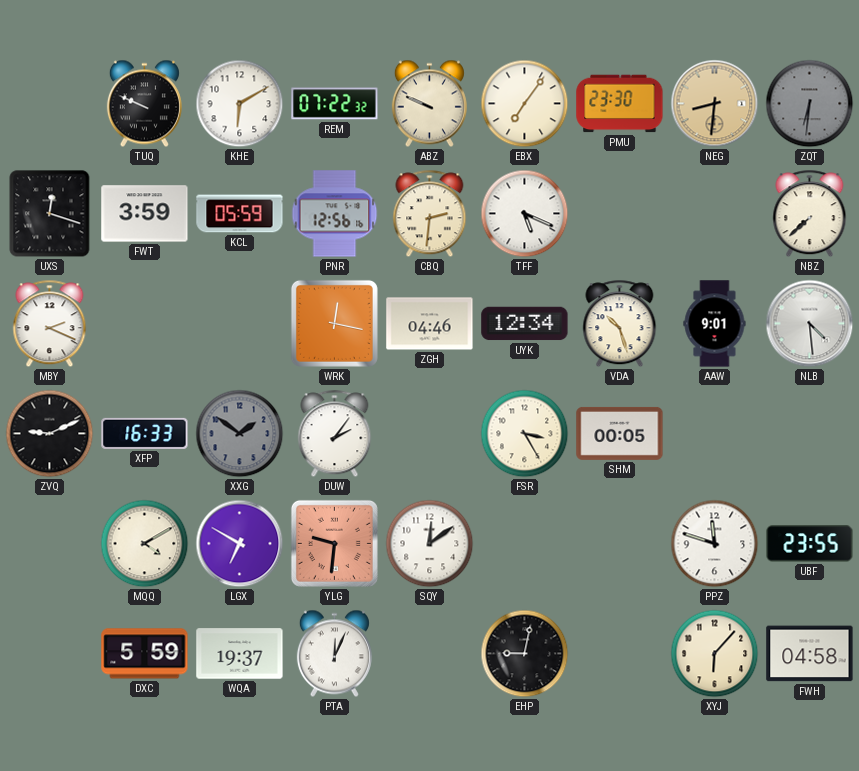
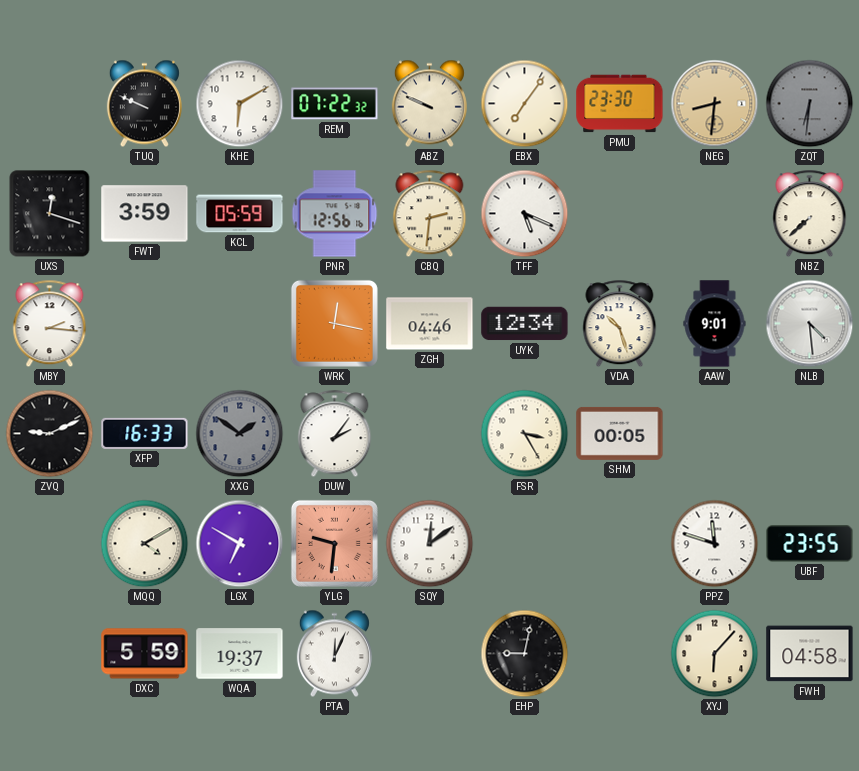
MBY: 2:19 -> 2:16 (50, 324)
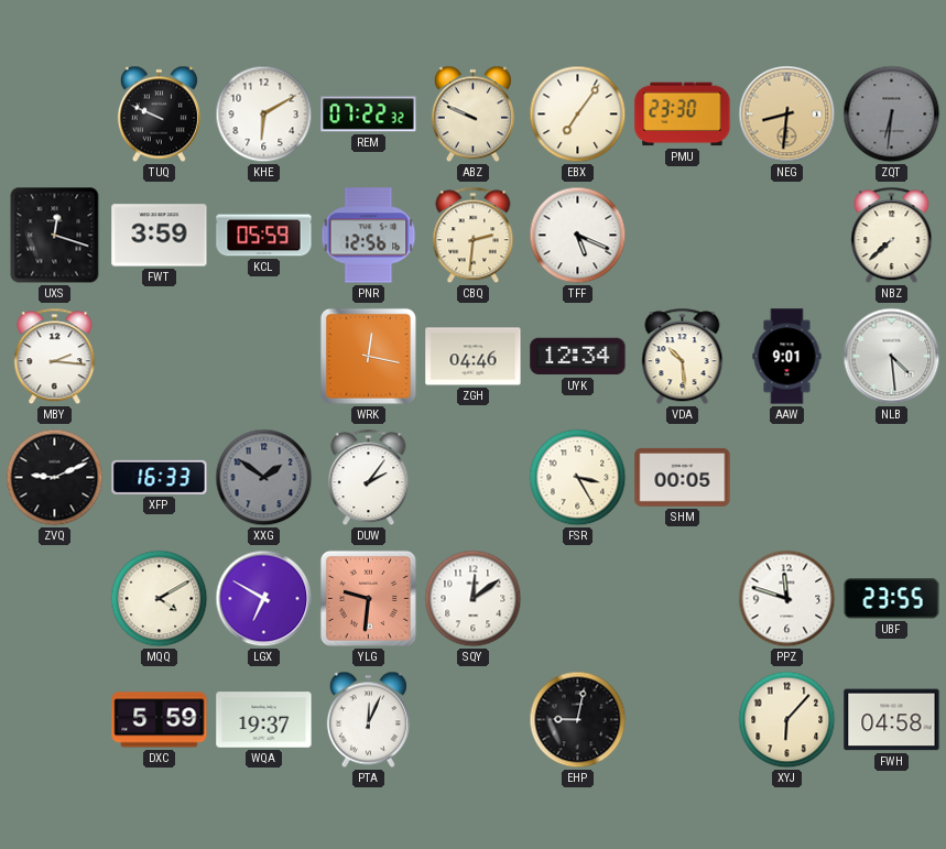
VDA: 10:27 -> 10:29 (683, 357)
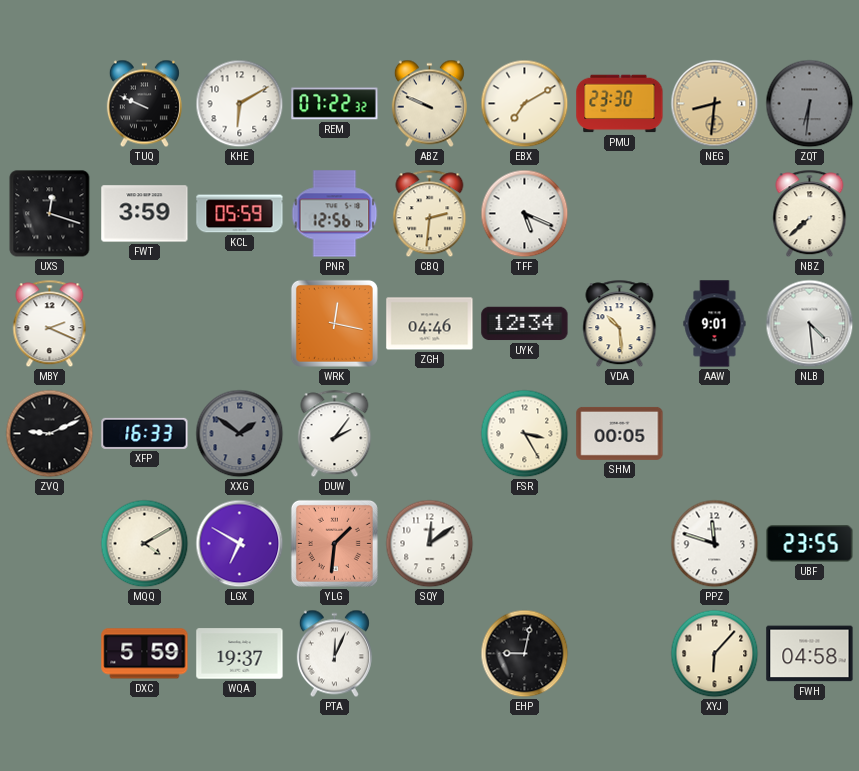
EBX: 7:06 -> 7:10 (525, 104)
MBY: 2:16 -> 2:19 (50, 324)
YLG: 9:31 -> 1:31 (334, 543)
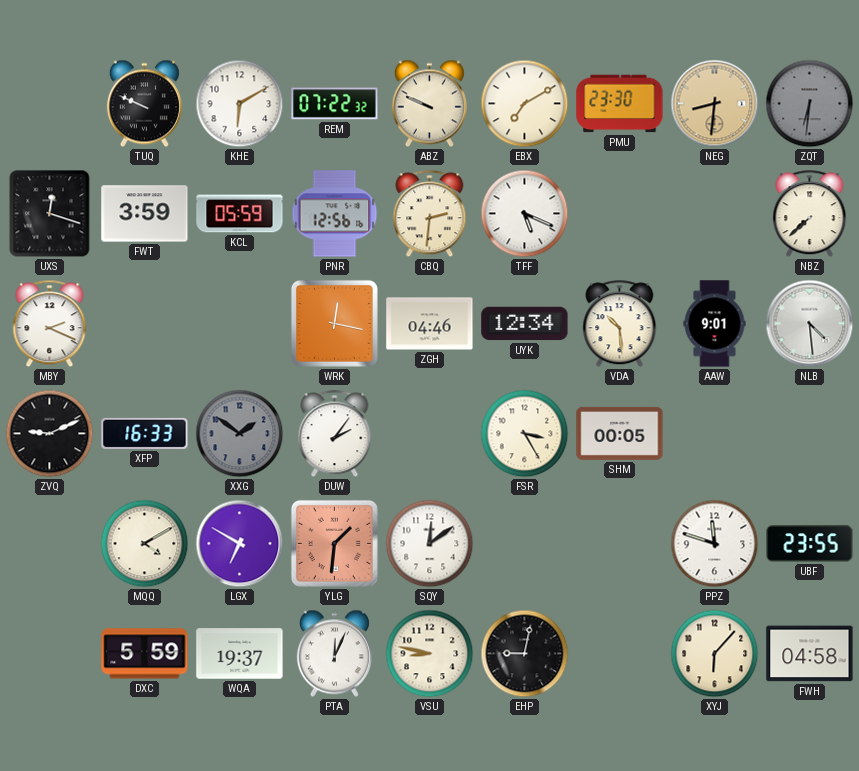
VSU: none -> 8:47 (430, 654)
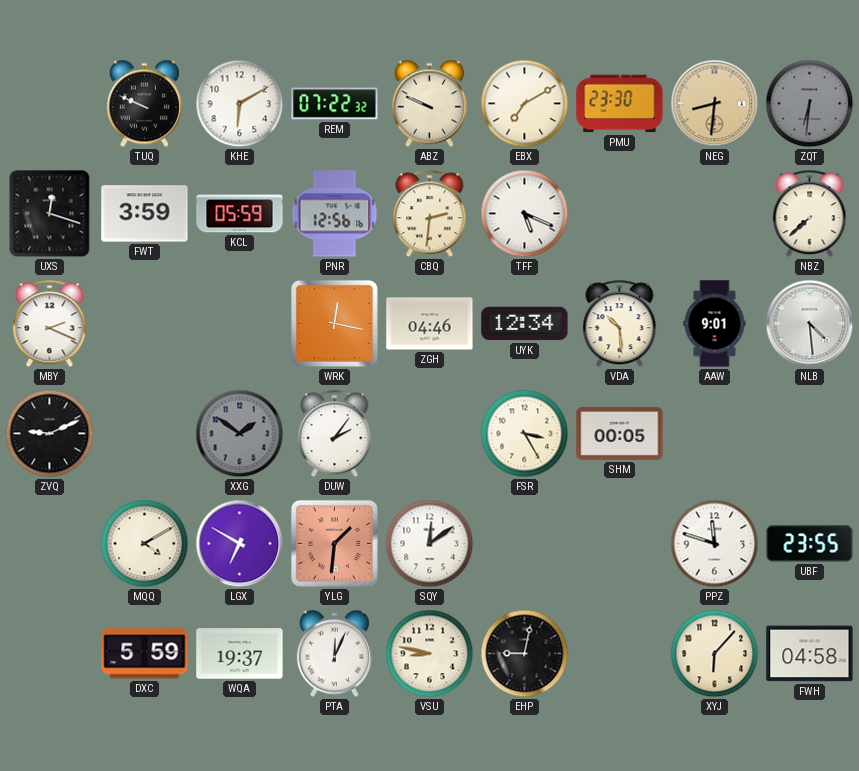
XFP: 16:33 -> none (145, 433)
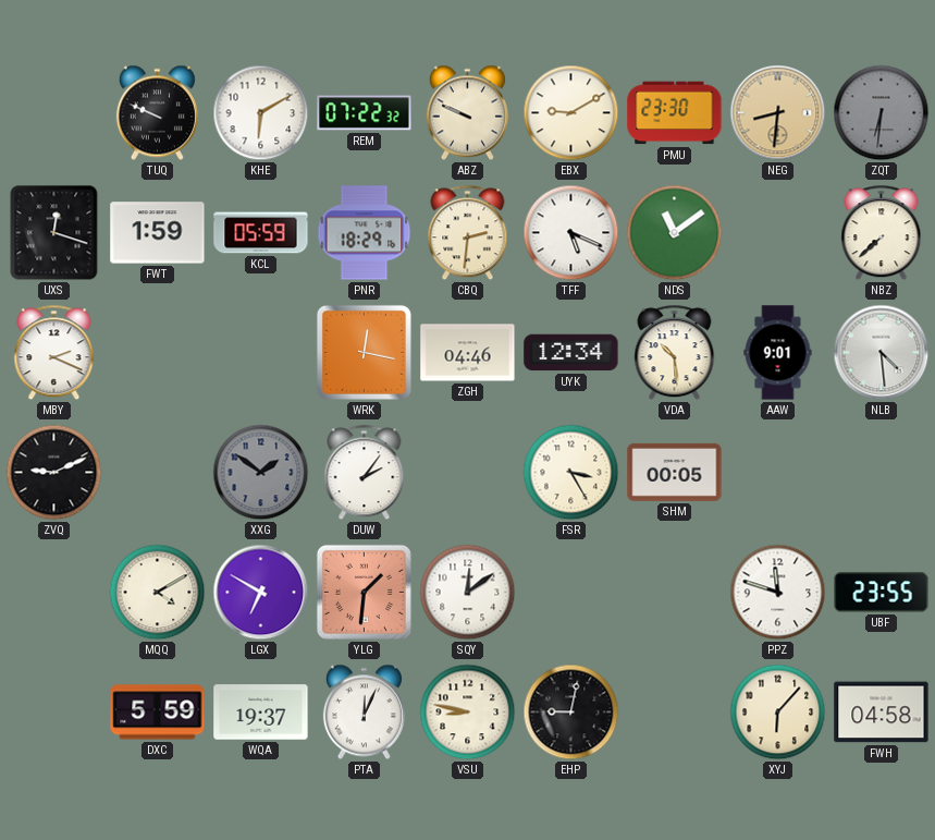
EBX: 7:10 -> 9:10 (571, 113)
FWT: 3:59 -> 1:59 (158, 233)
PNR: 12:56 -> 18:29 (365, 233)
NDS: none -> 11:09 (675, 233)
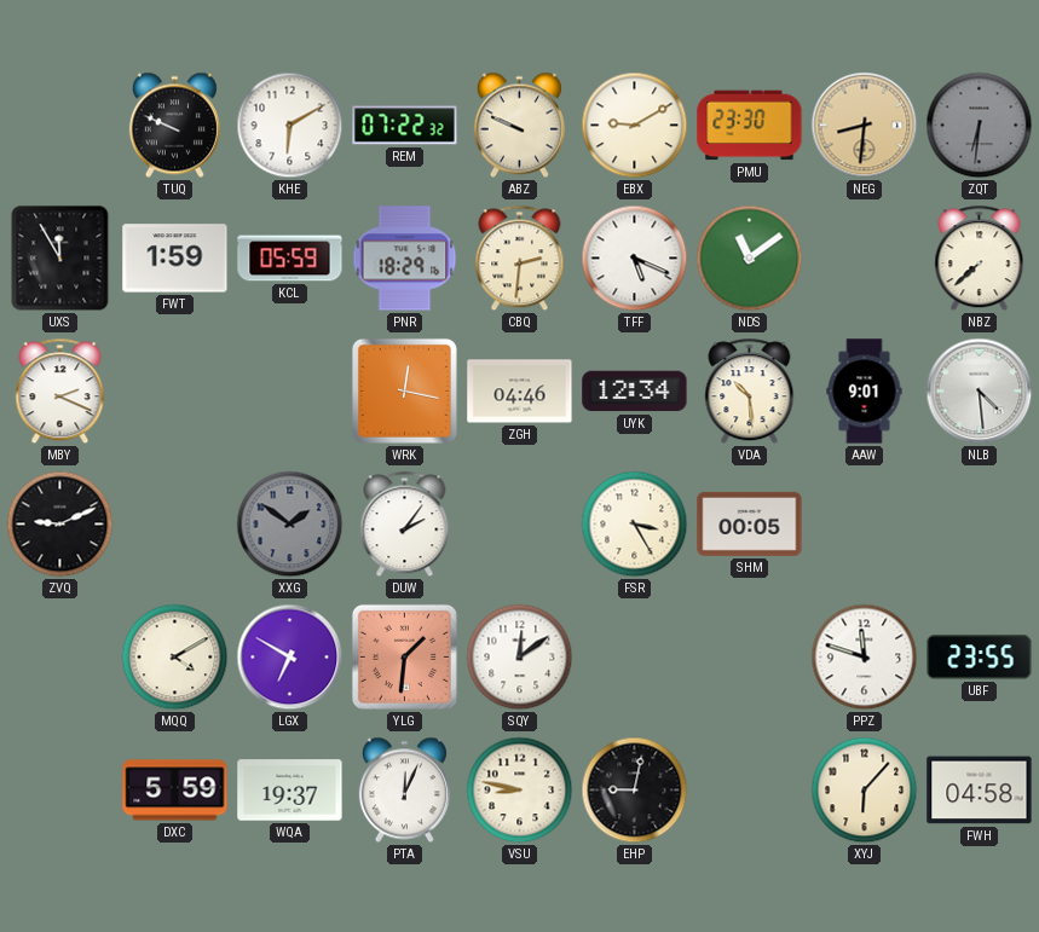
UXS: 12:18 -> 11:55 (60, 259)
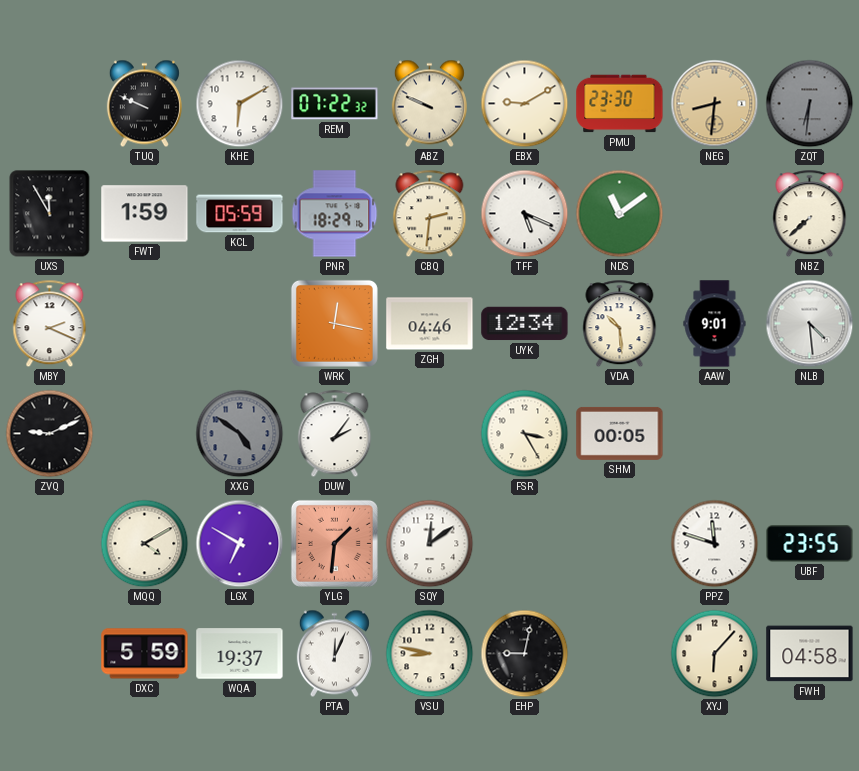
XXG: 1:51 -> 4:51 (240, 434)
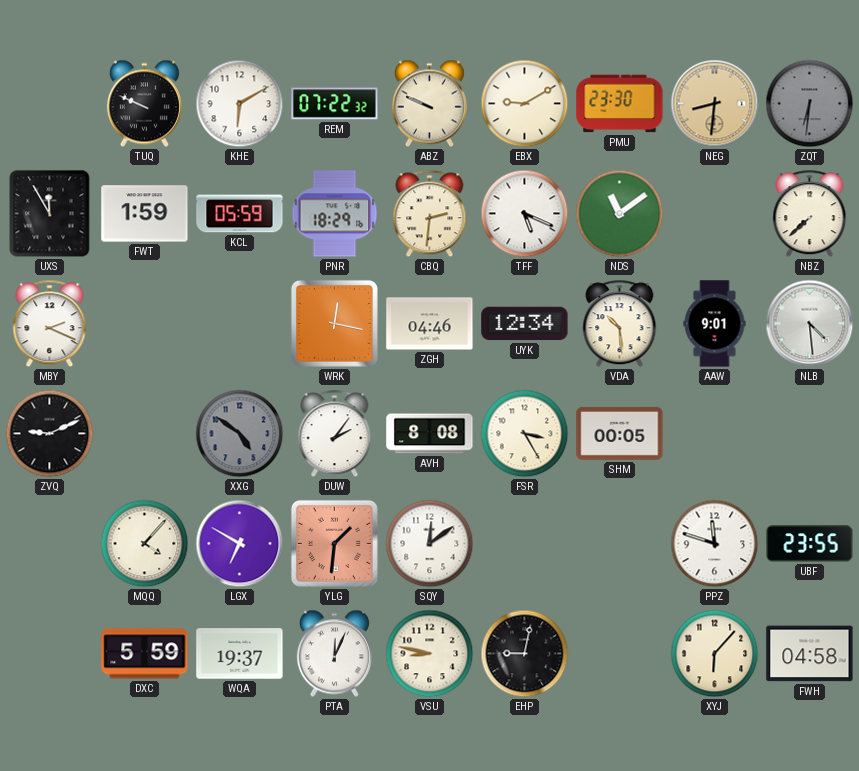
AVH: none -> 8:08 (430, 434)
MQQ: 4:10 -> 4:07 (145, 544)
